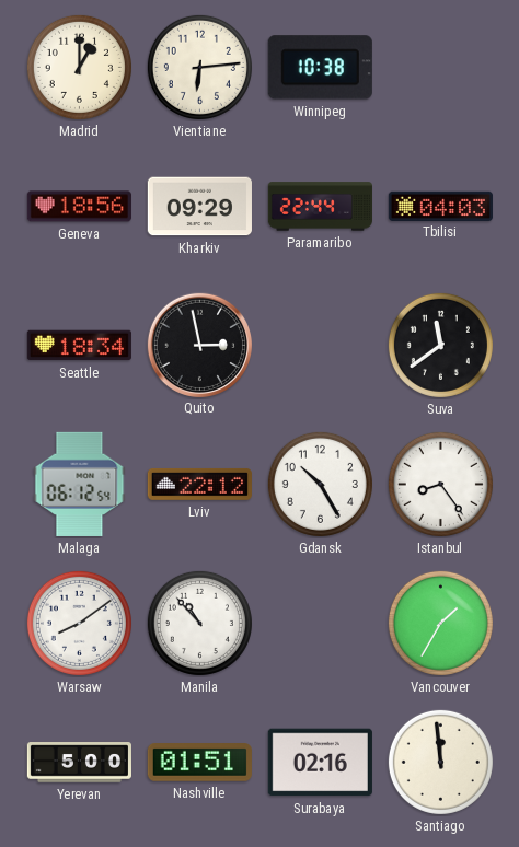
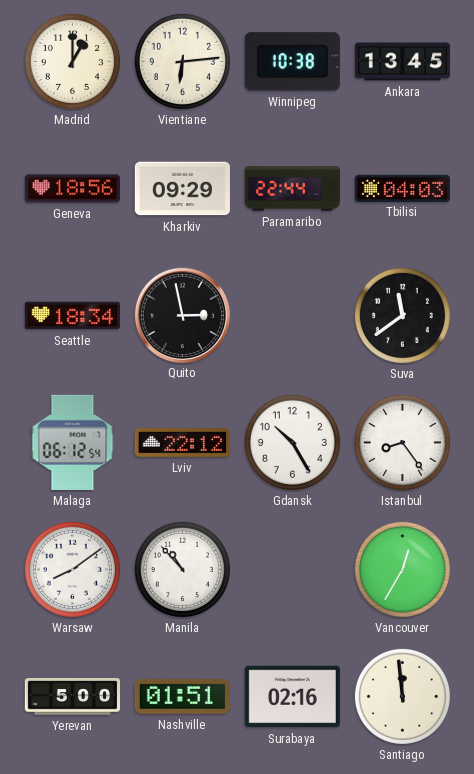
Ankara: none -> 13:45 (402, 62)
Vancouver: 1:35 -> 12:35 (402, 569)
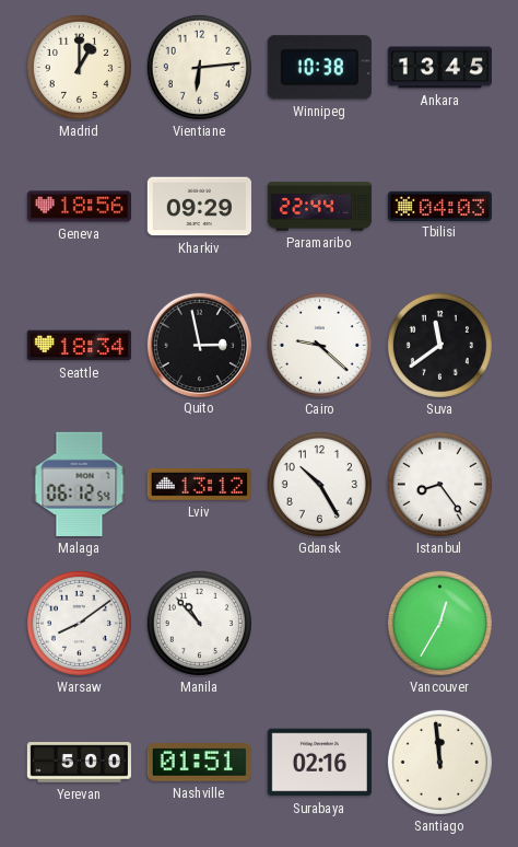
Cairo: none -> 9:22 (319, 345)
Lviv: 22:12 -> 13:12 (199, 484)
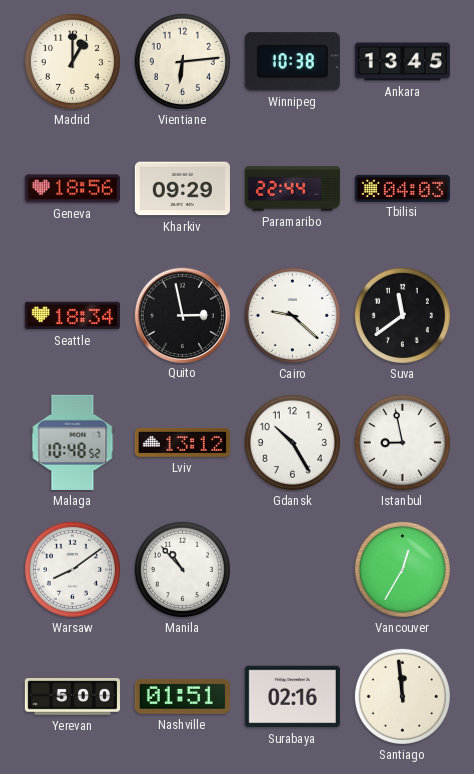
Malaga: 06:12 -> 10:48 (73, 442)
Istanbul: 8:24 -> 8:58 (402, 442)
